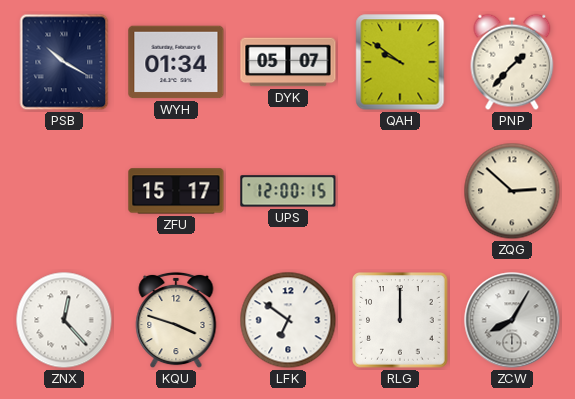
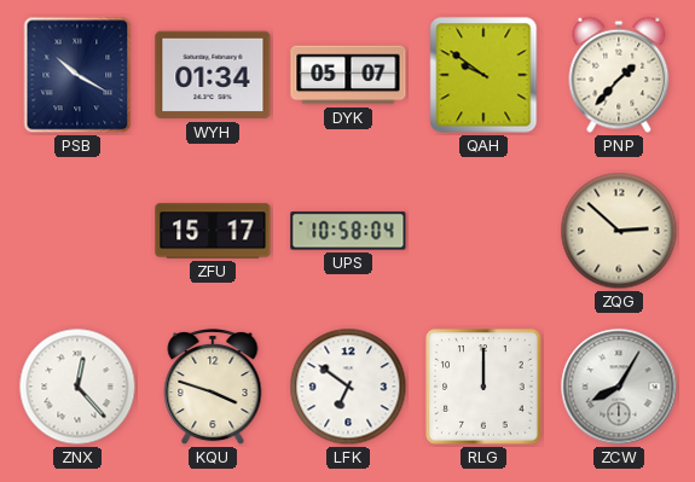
UPS: 12:00 -> 10:58 (348, 231)
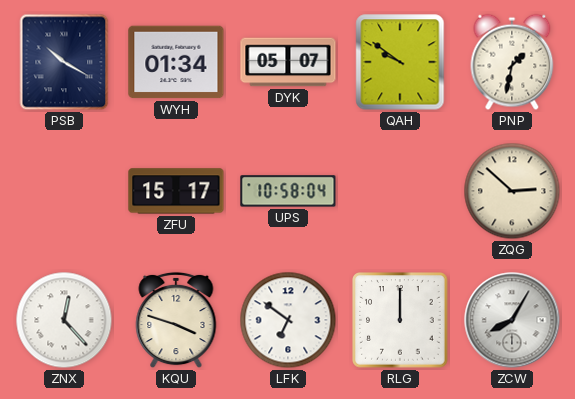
PNP: 1:37 -> 1:32 (512, 62)
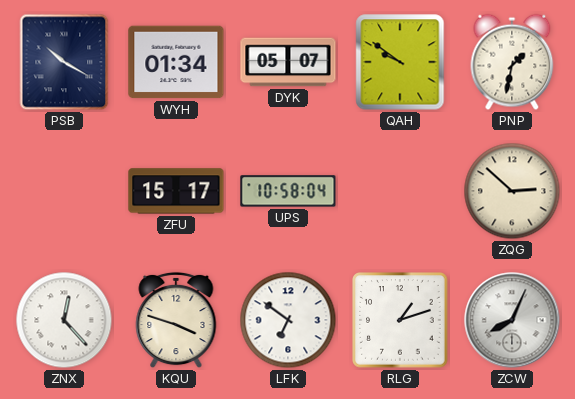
RLG: 12:00 -> 1:12 (400, 320)
ZCW: 8:05 -> 8:04 (512, 320)
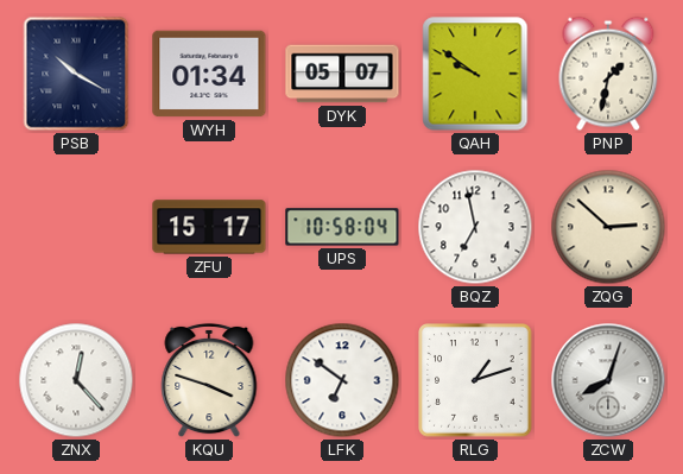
BQZ: none -> 6:58 (475, 227)
ZCW: 8:04 -> 8:03 (608, 380)
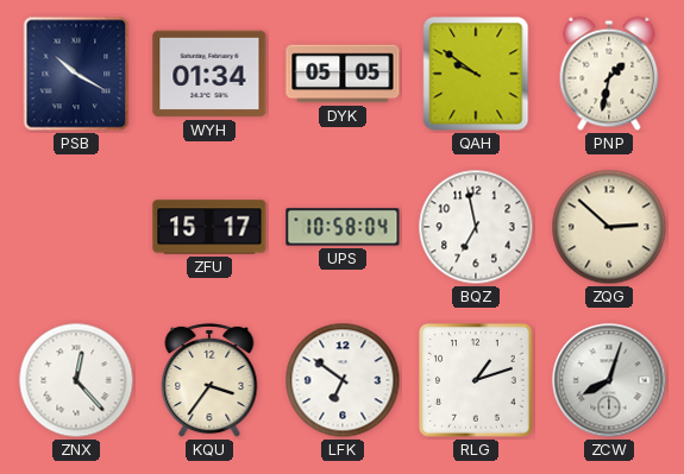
DYK: 05:07 -> 05:05 (343, 74)
KQU: 3:48 -> 3:36 (209, 380)
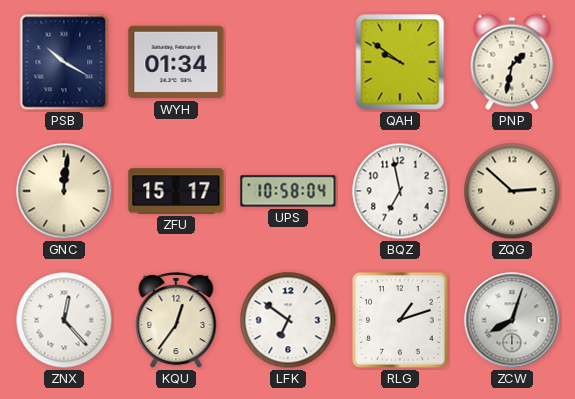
DYK: 05:05 -> none (343, 74)
GNC: none -> 12:01 (64, 191)
KQU: 3:36 -> 12:36 (176, 320)
